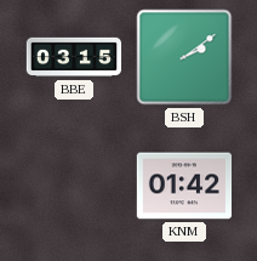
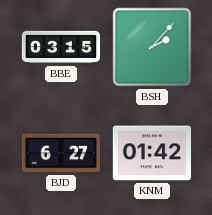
BSH: 2:09 -> 2:07 (152, 47)
BJD: none -> 6:27 (61, 153)
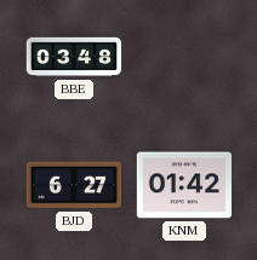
BBE: 03:15 -> 03:48 (74, 57)
BSH: 2:07 -> none (152, 47)
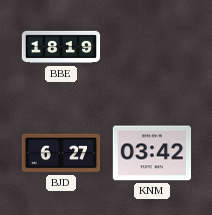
BBE: 03:48 -> 18:19 (61, 47)
KNM: 01:42 -> 03:42 (152, 153)
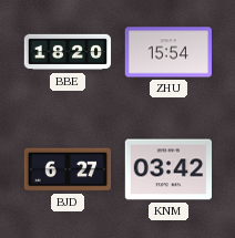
BBE: 18:19 -> 18:20 (68, 52)
ZHU: none -> 15:54 (168, 52)
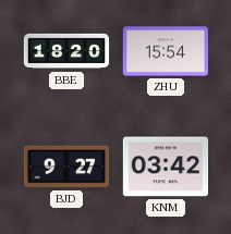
BJD: 6:27 -> 9:27 (66, 167)
